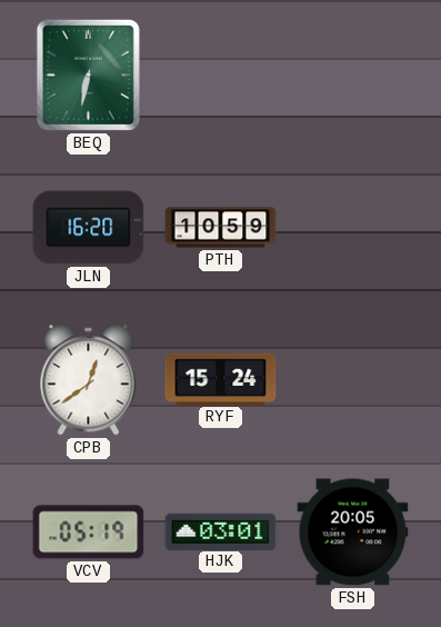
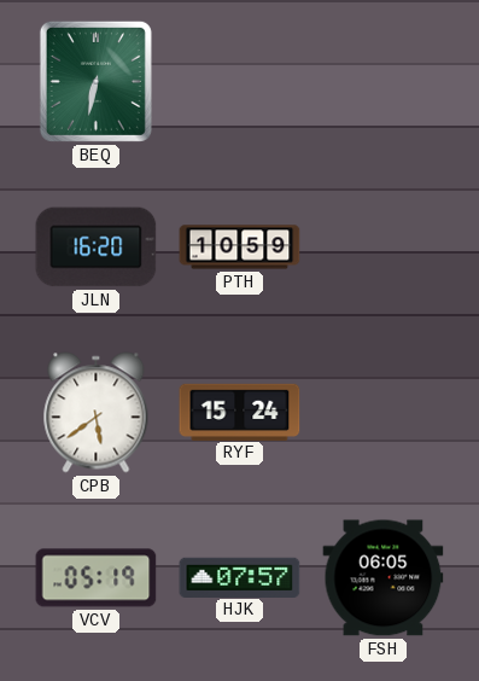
CPB: 12:39 -> 5:39 (97, 413)
HJK: 03:01 -> 07:57 (240, 577)
FSH: 20:05 -> 06:05 (384, 578)
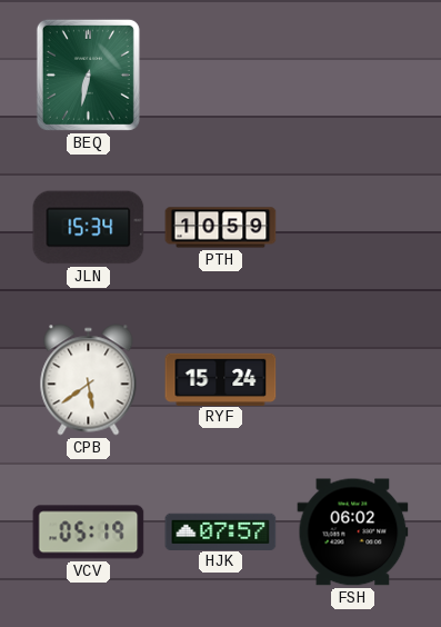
JLN: 16:20 -> 15:34 (89, 228)
FSH: 06:05 -> 06:02 (353, 533)
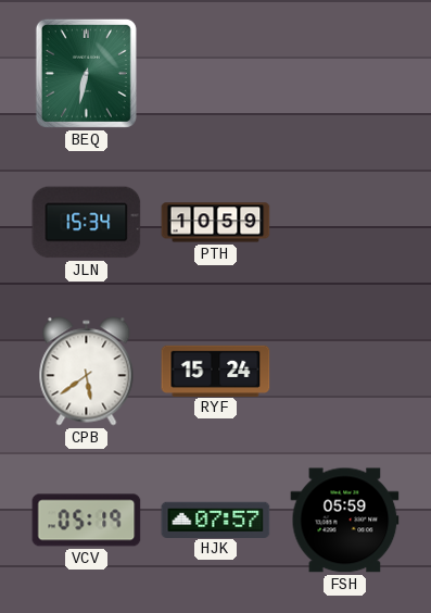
FSH: 06:02 -> 05:59 (345, 521)
